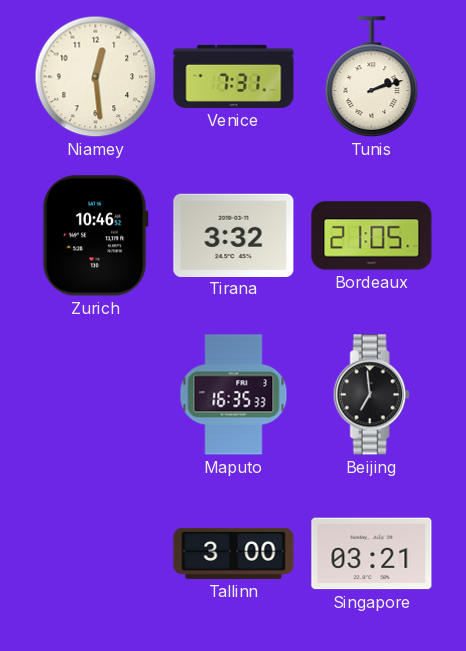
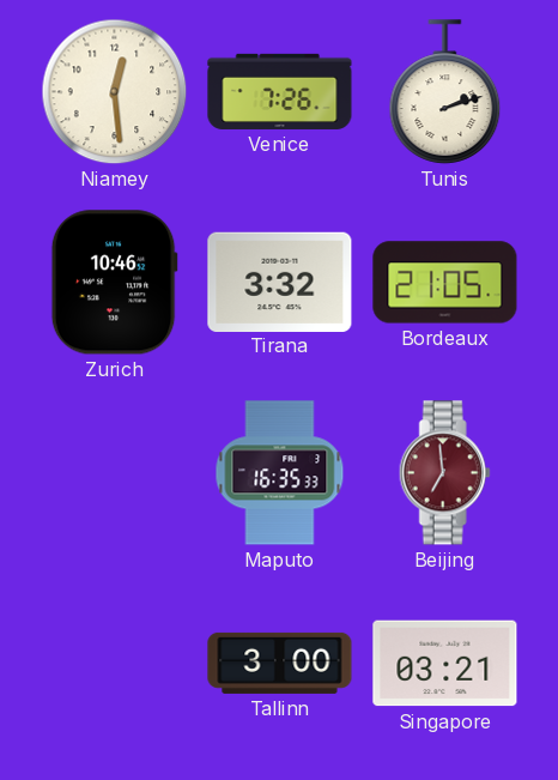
Venice: 7:31 -> 7:26 (280, 91)
Beijing dial: black -> burgundy (444, 473)
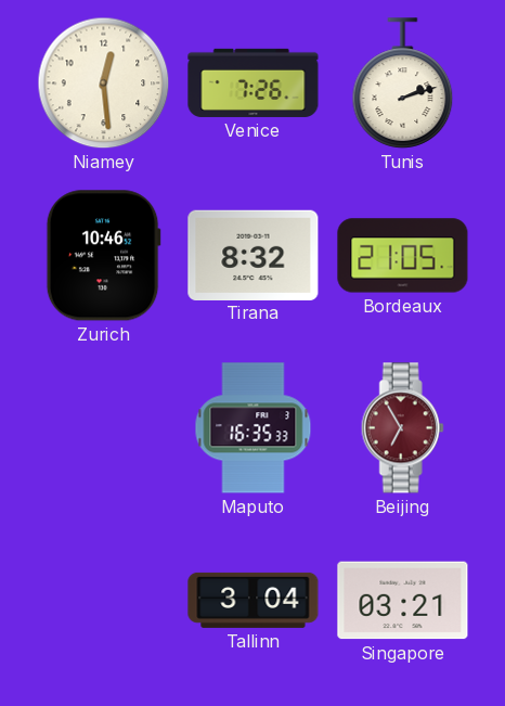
Tirana: 3:32 -> 8:32 (254, 255)
Beijing: 6:59 -> 6:55 (402, 428)
Tallinn: 3:00 -> 3:04 (254, 600)
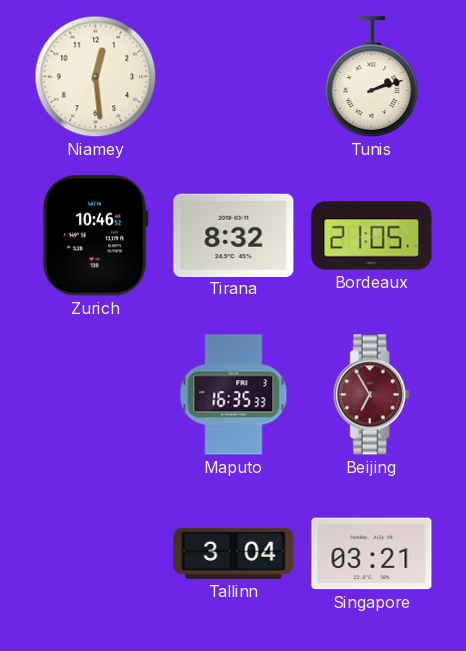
Venice: 7:26 -> none (254, 82)
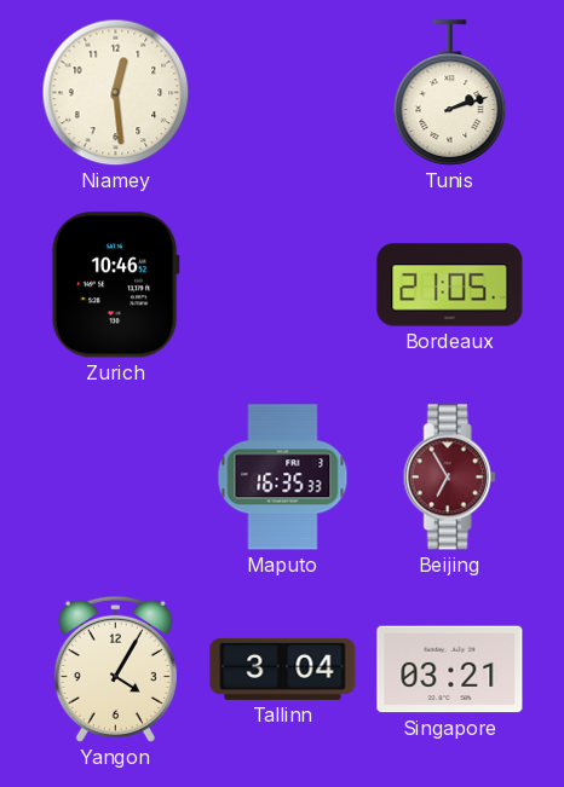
Tirana: 8:32 -> none (234, 235)
Yangon: none -> 4:05 (115, 669)
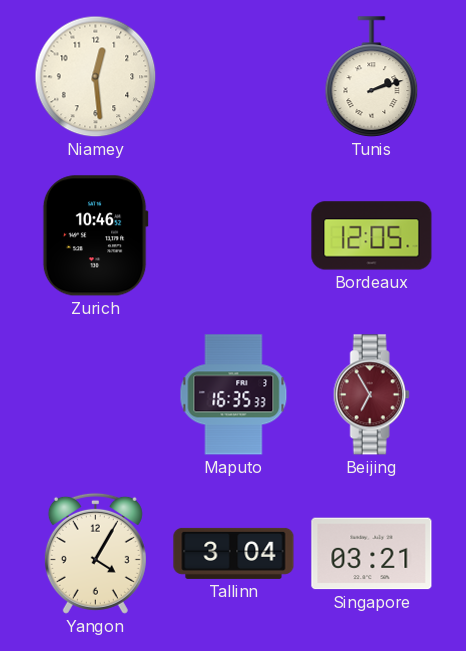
Bordeaux: 21:05 -> 12:05 (372, 236)
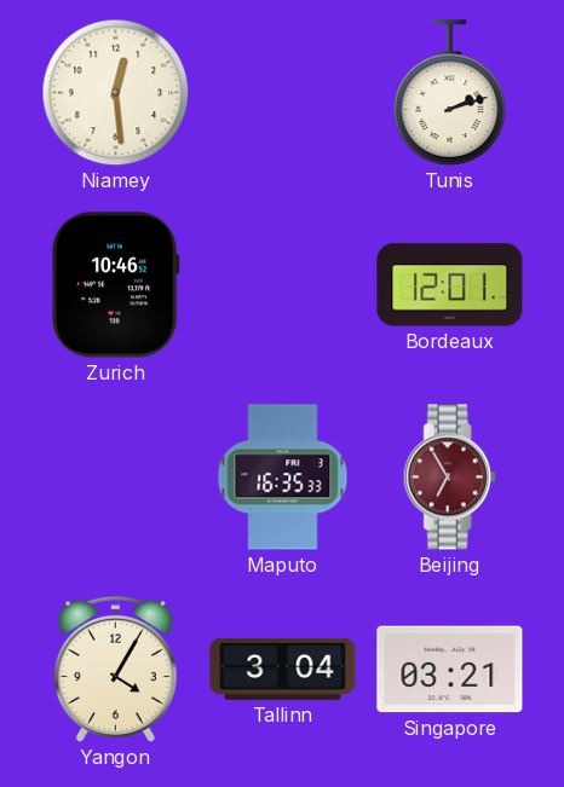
Bordeaux: 12:05 -> 12:01 (450, 285)
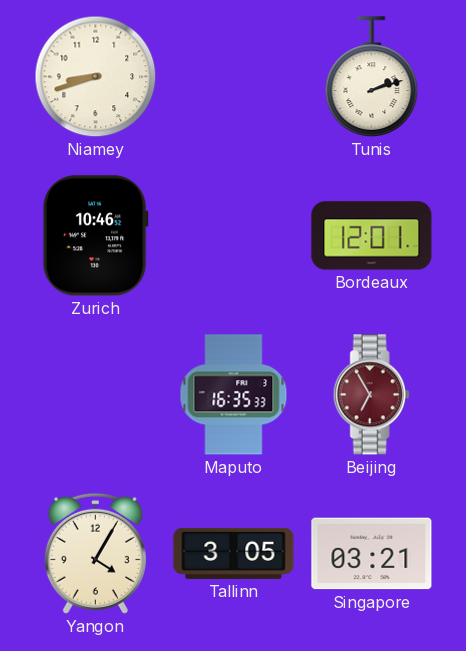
Niamey: 12:29 -> 8:42 (96, 77)
Tallinn: 3:04 -> 3:05 (234, 553)
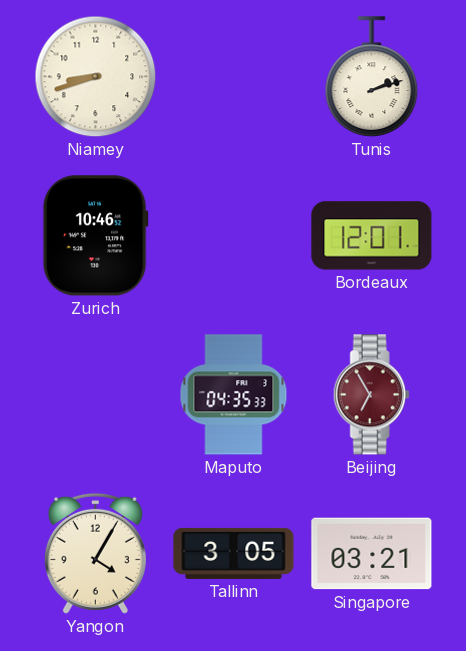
Maputo: 16:35 -> 04:35 (234, 395)
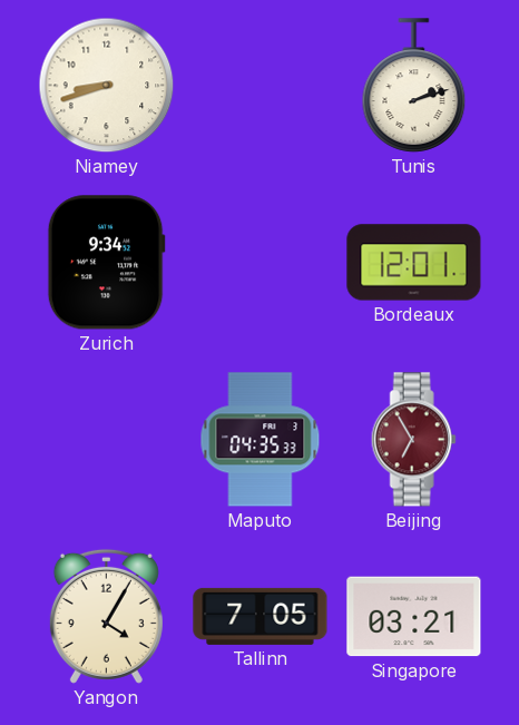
Zurich: 10:46 -> 9:34 (106, 263)
Tallinn: 3:05 -> 7:05 (261, 616)
